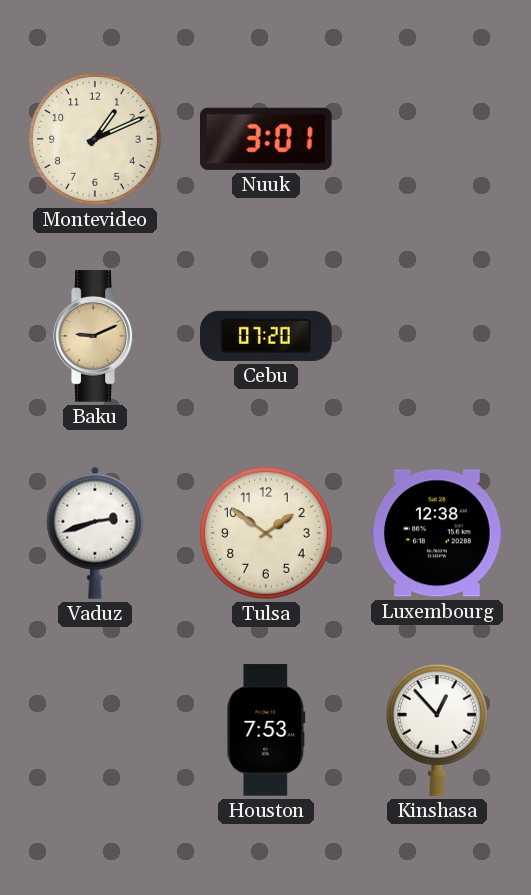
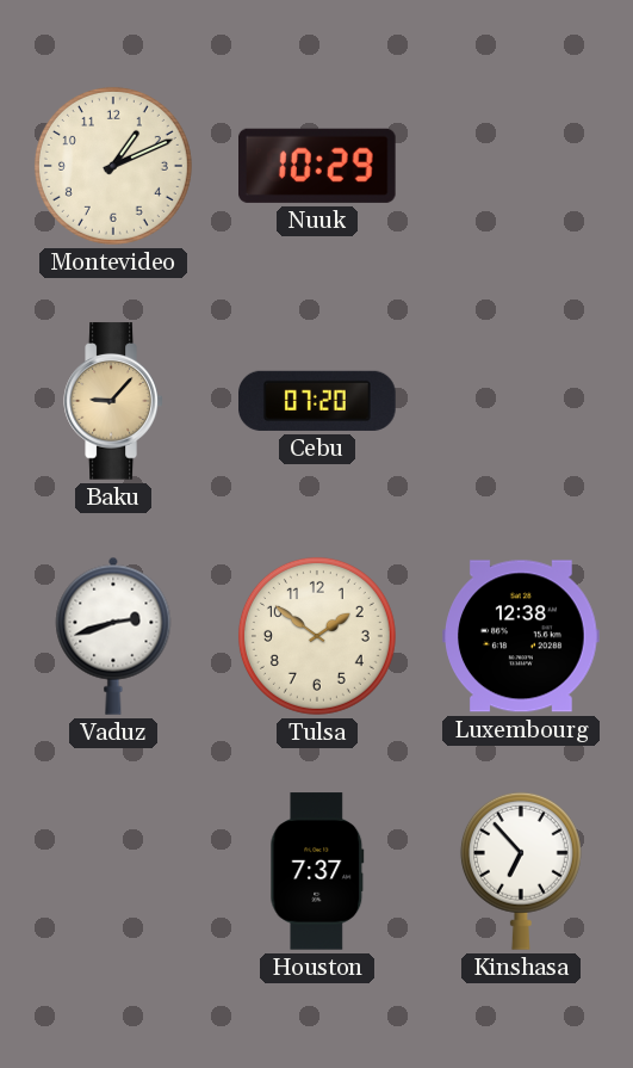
Nuuk: 3:01 -> 10:29 (318, 166)
Baku: 9:11 -> 9:07 (113, 401)
Houston: 7:53 -> 7:37 (317, 871)
Kinshasa: 12:53 -> 6:53 (521, 871)
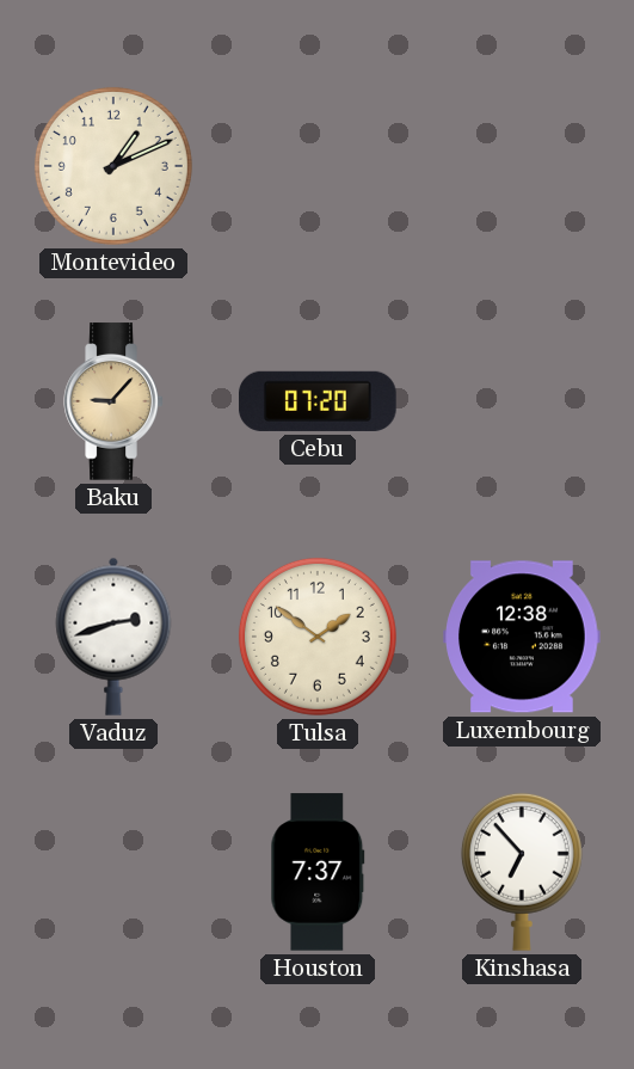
Nuuk: 10:29 -> none (318, 166)
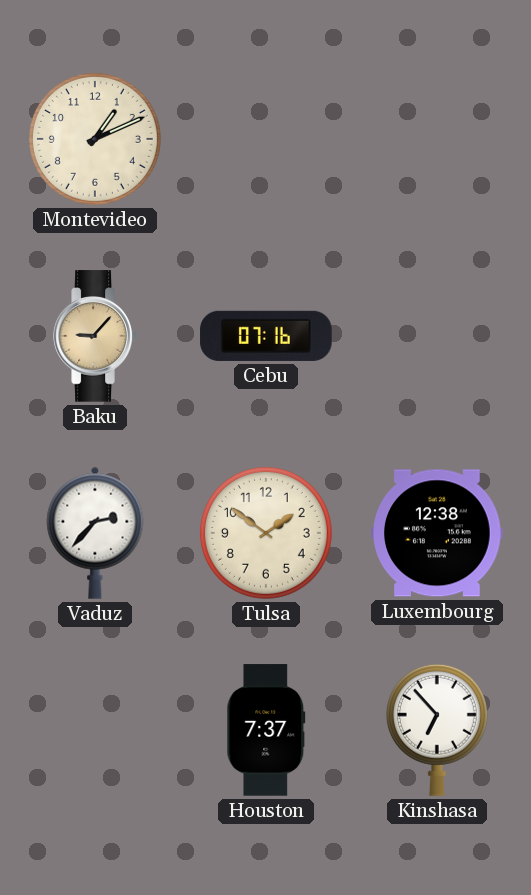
Cebu: 07:20 -> 07:16 (266, 336)
Vaduz: 2:42 -> 2:37 (95, 533)
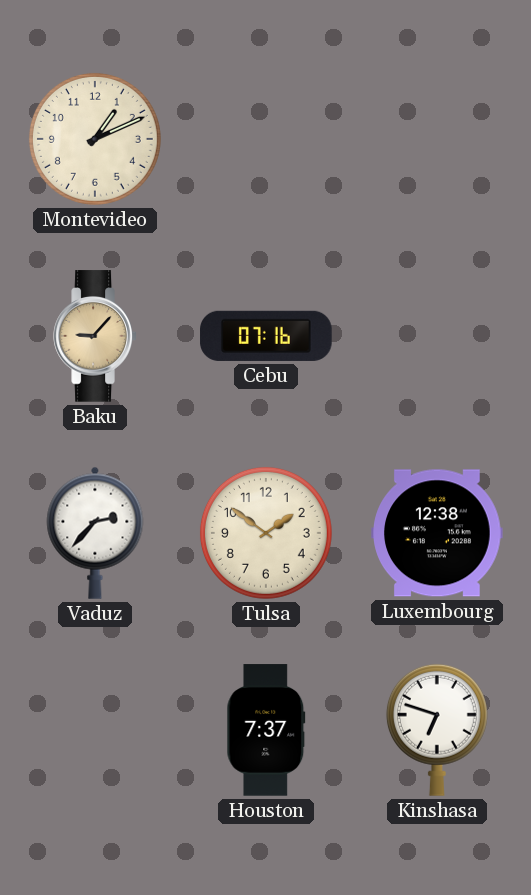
Kinshasa: 6:53 -> 6:48 (437, 730)
